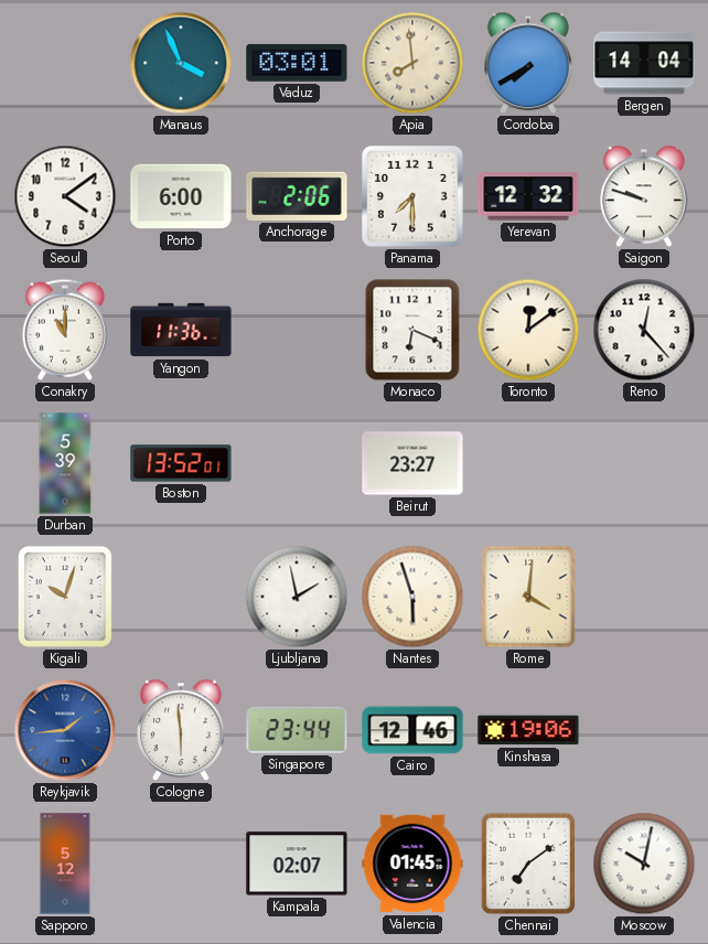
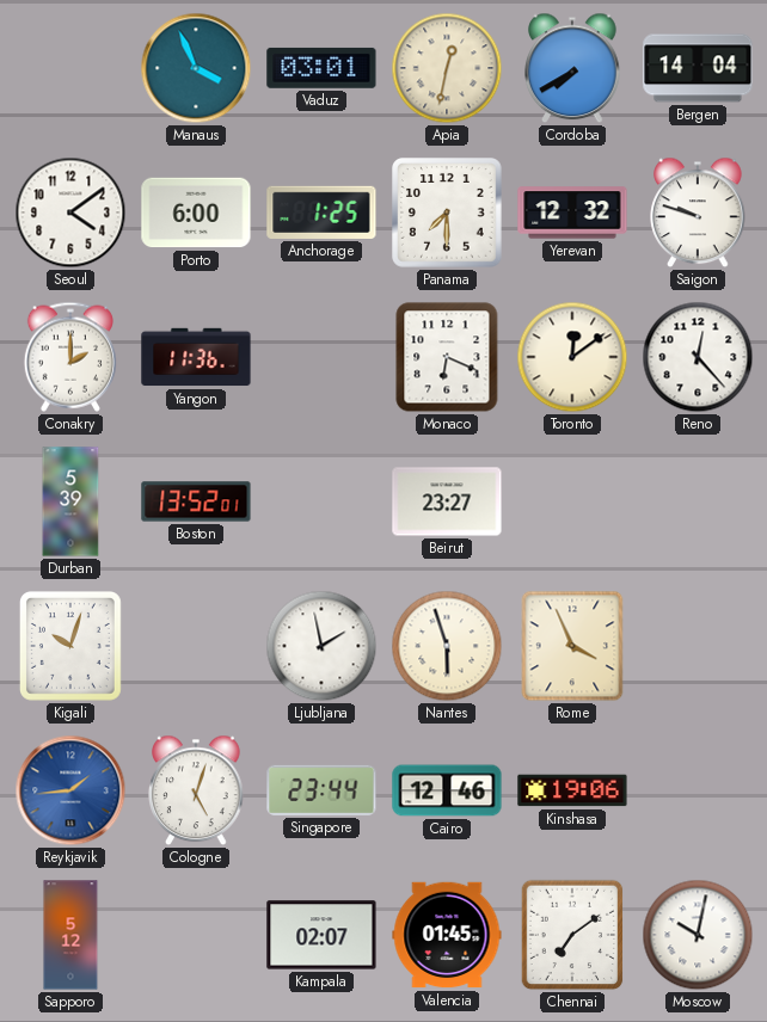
Apia: 7:59 -> 12:32 (447, 68)
Anchorage: 2:06 -> 1:25 (321, 213)
Conakry: 11:00 -> 2:00 (70, 357)
Rome: 4:01 -> 3:56 (572, 646)
Cologne: 5:59 -> 5:03 (196, 790)
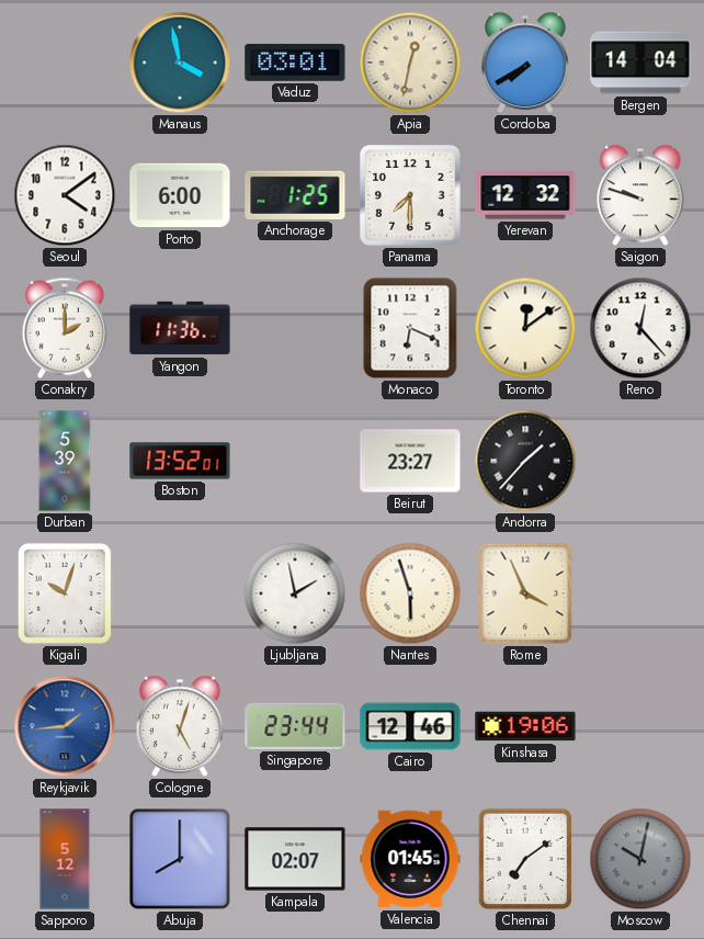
Manaus: 3:56 -> 3:58 (180, 63)
Andorra: none -> 1:37 (525, 461)
Abuja: none -> 8:00 (180, 859)
Moscow dial: white -> grey (640, 859)
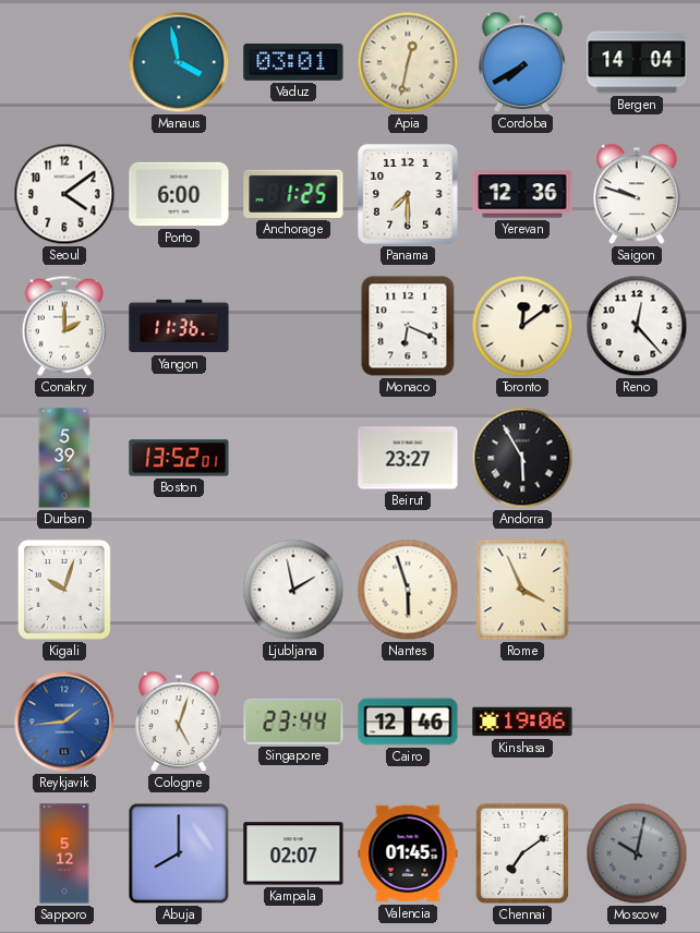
Yerevan: 12:32 -> 12:36 (522, 194)
Andorra: 1:37 -> 5:55 (522, 458)
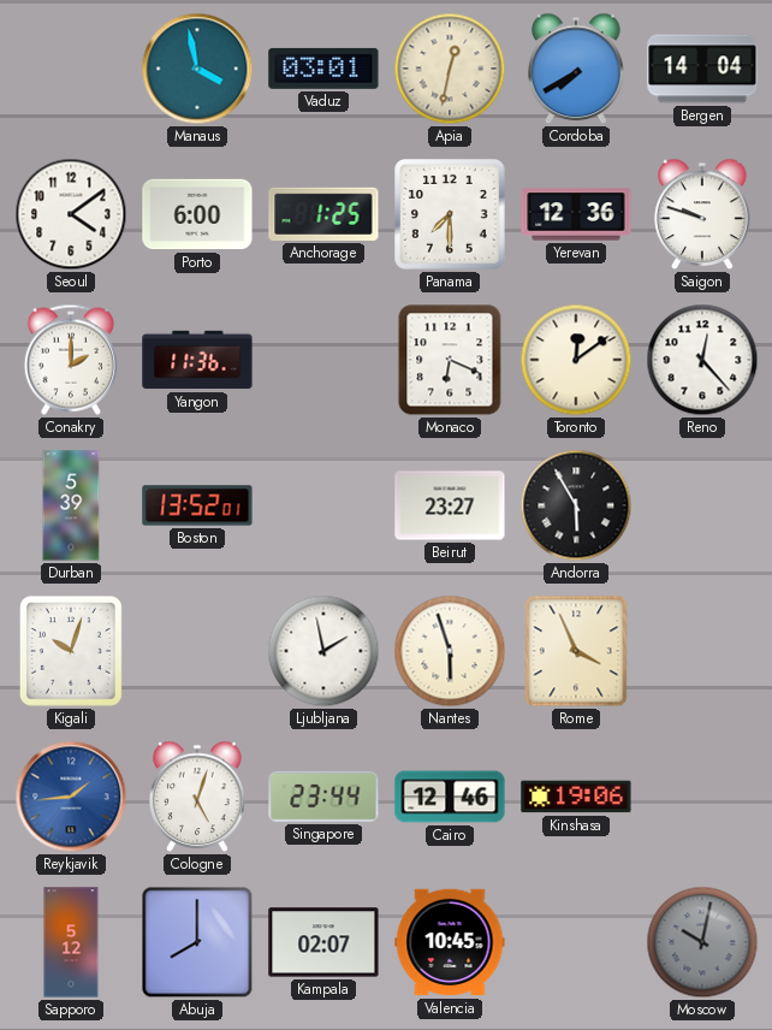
Valencia: 01:45 -> 10:45 (450, 942)
Chennai: 7:09 -> none (522, 853)
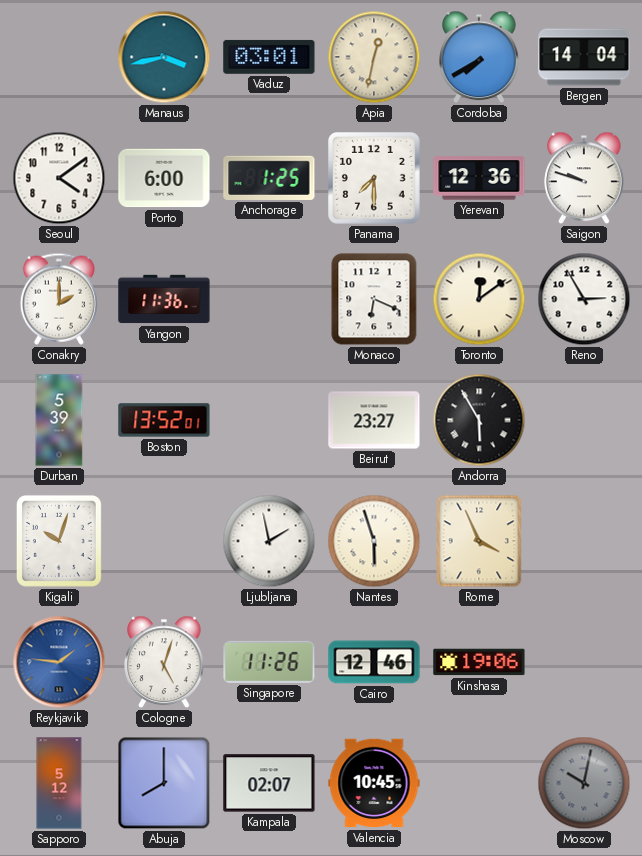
Manaus: 3:58 -> 3:43 (164, 57)
Reno: 12:23 -> 2:55 (584, 299)
Reykjavik: 1:44 -> 1:46 (59, 662)
Singapore: 23:44 -> 11:26 (269, 662)
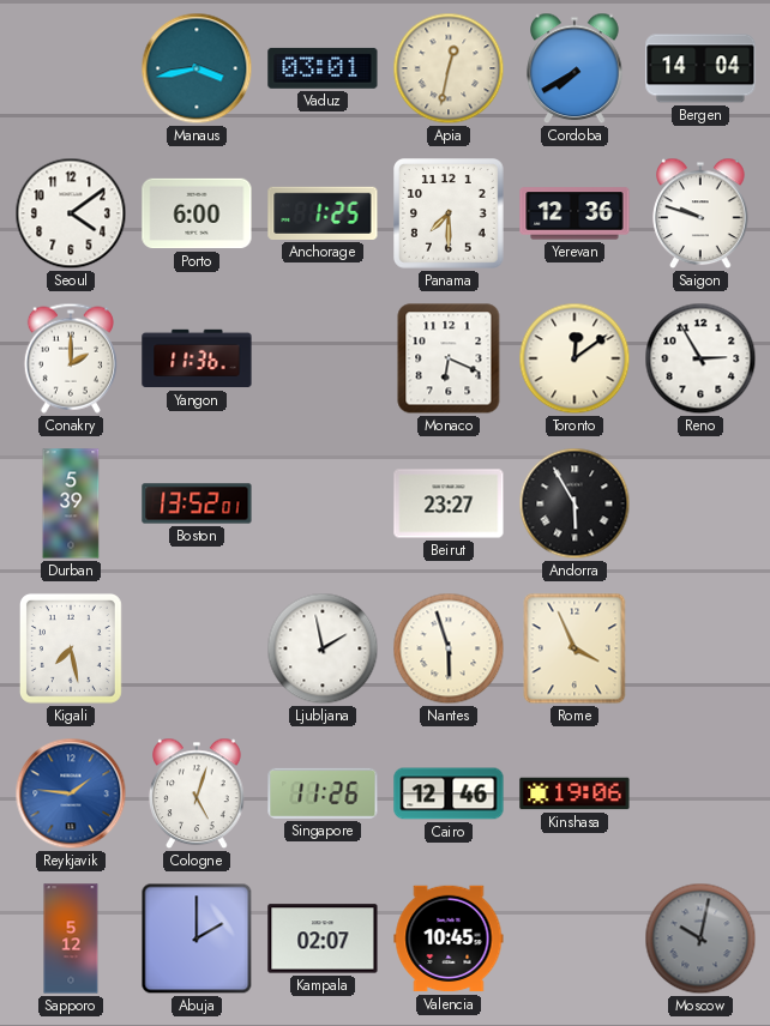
Kigali: 10:03 -> 7:28 (71, 648)
Abuja: 8:00 -> 2:00 (197, 939)
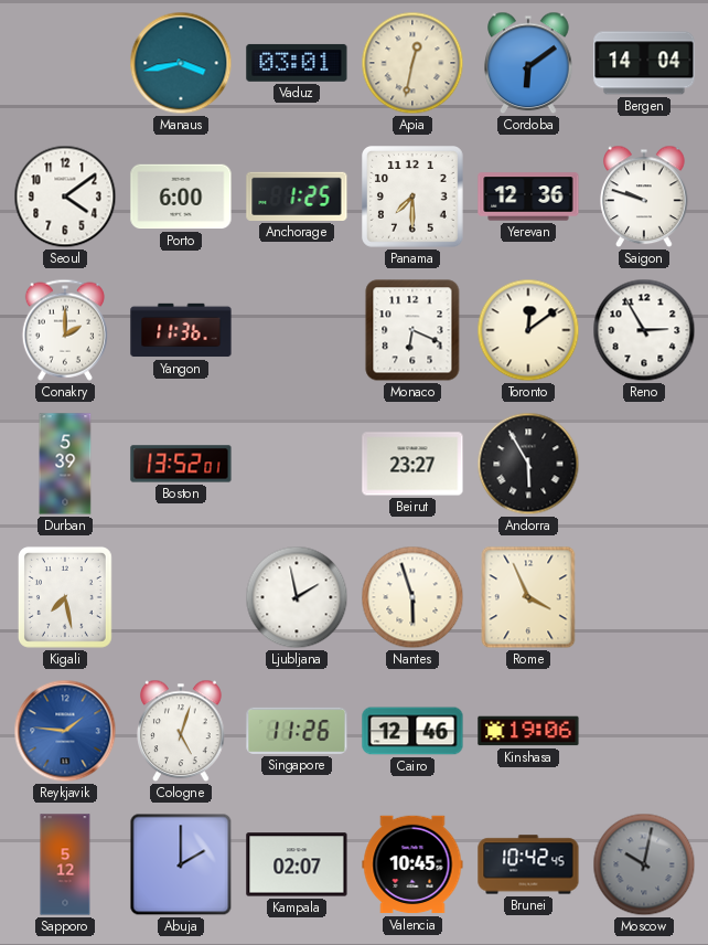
Cordoba: 7:40 -> 6:09 (528, 63)
Brunei: none -> 10:42 (528, 864)
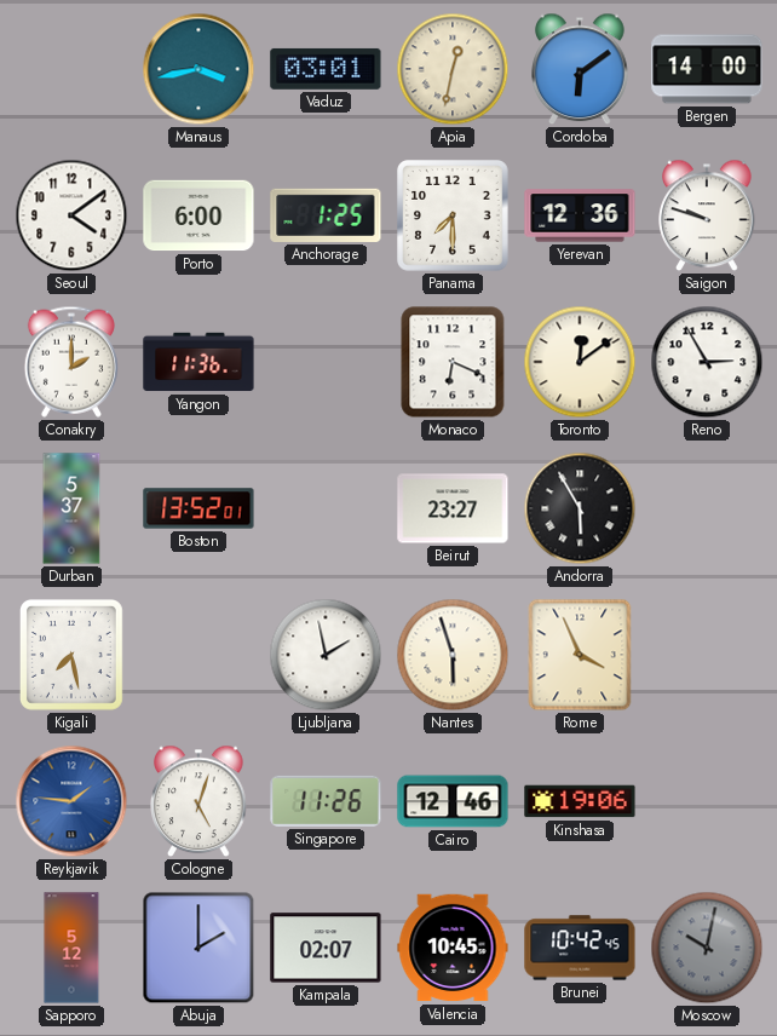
Bergen: 14:04 -> 14:00 (707, 69)
Durban: 5:39 -> 5:37 (71, 508)
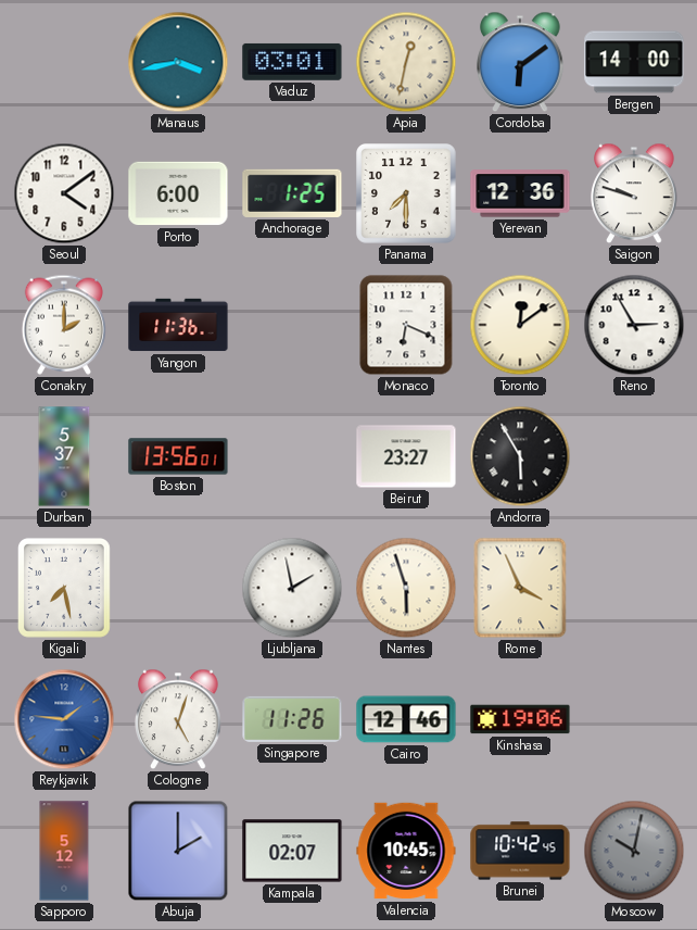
Boston: 13:52 -> 13:56 (178, 456)
